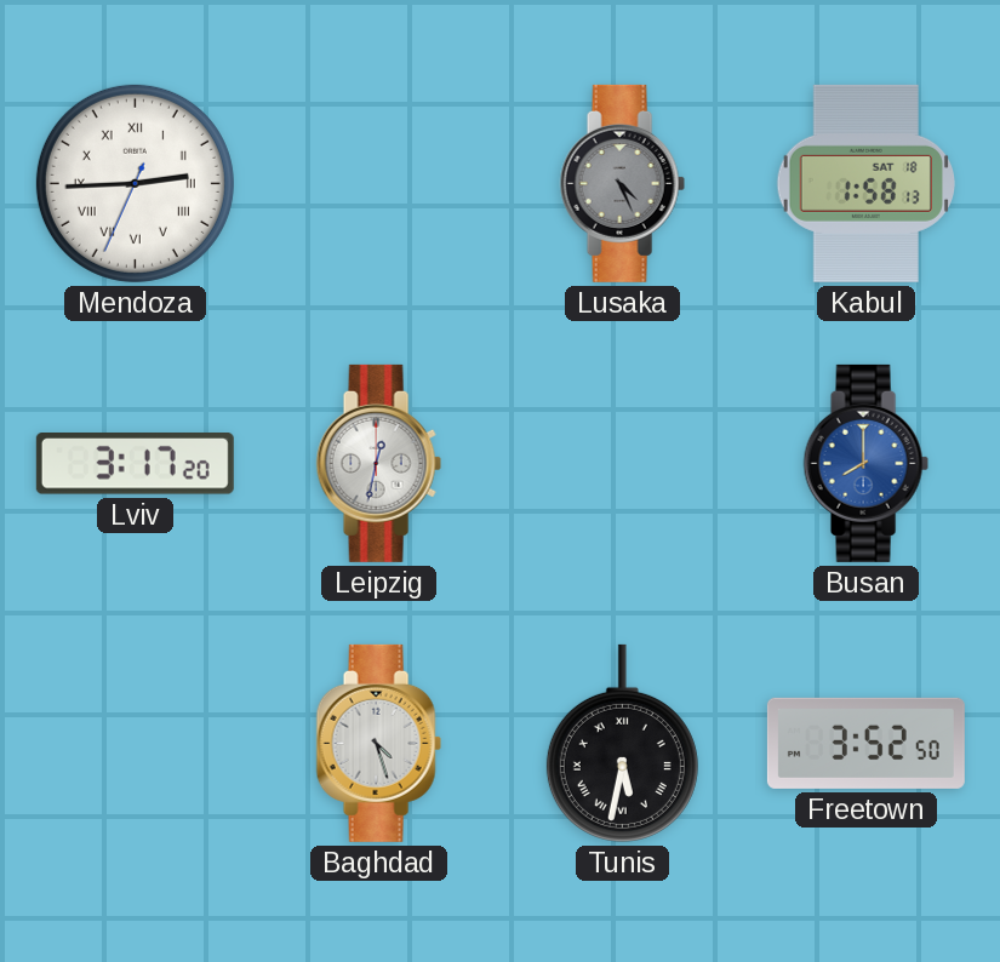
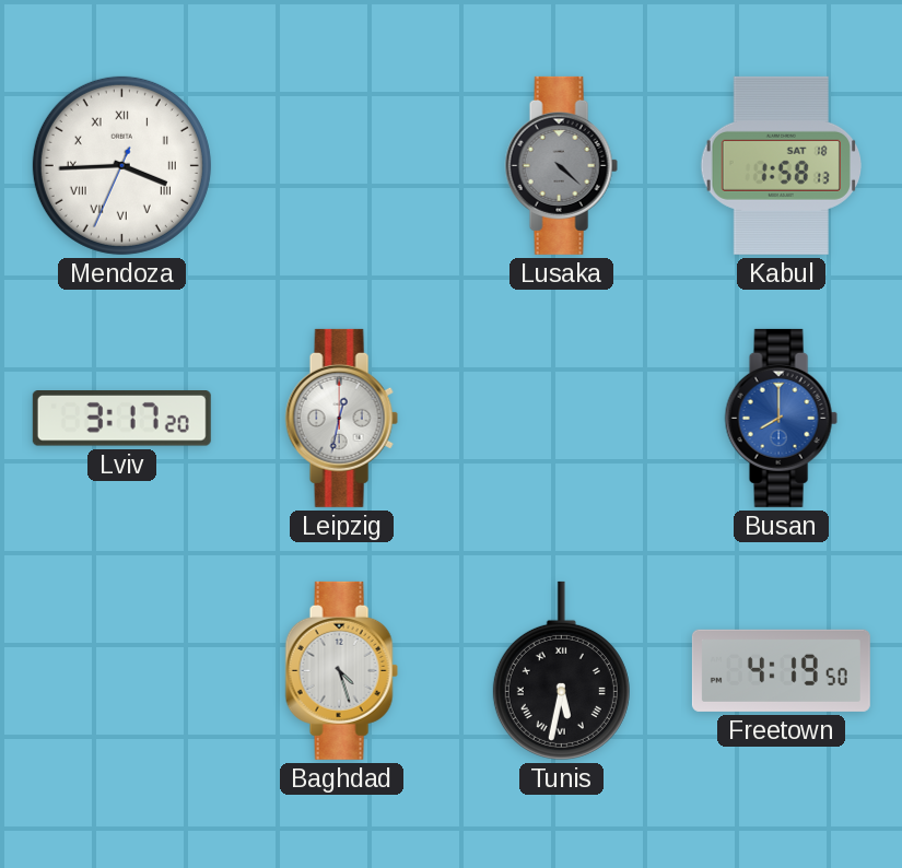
Mendoza: 2:44 -> 3:44 (121, 165)
Lusaka: 4:26 -> 4:22 (561, 165)
Freetown: 3:52 -> 4:19 (781, 670)
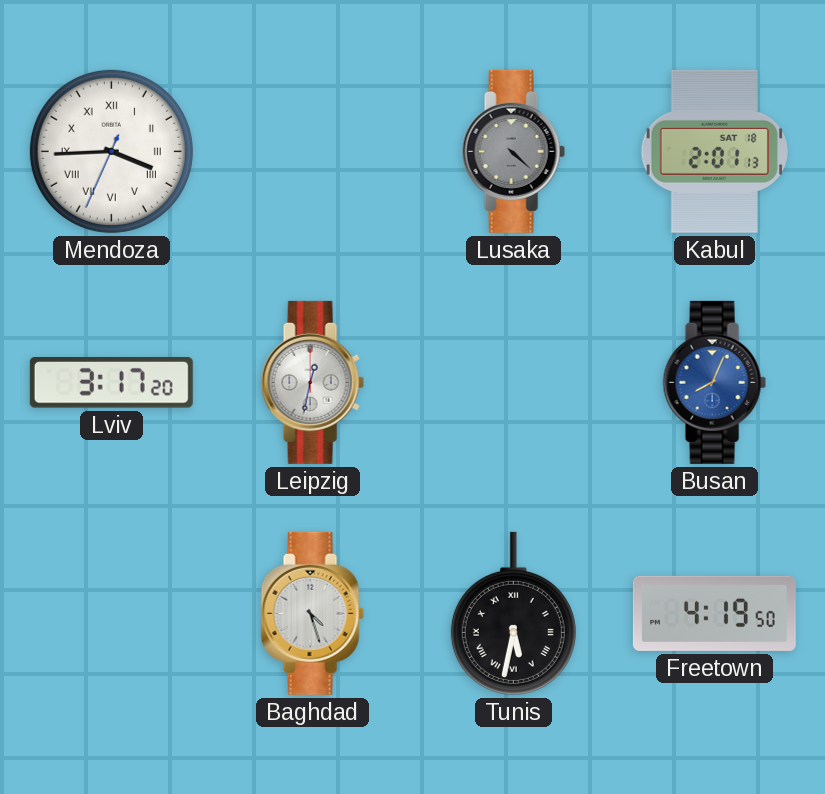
Kabul: 1:58 -> 2:01 (714, 151)
Busan: 8:00 -> 8:04 (714, 382)
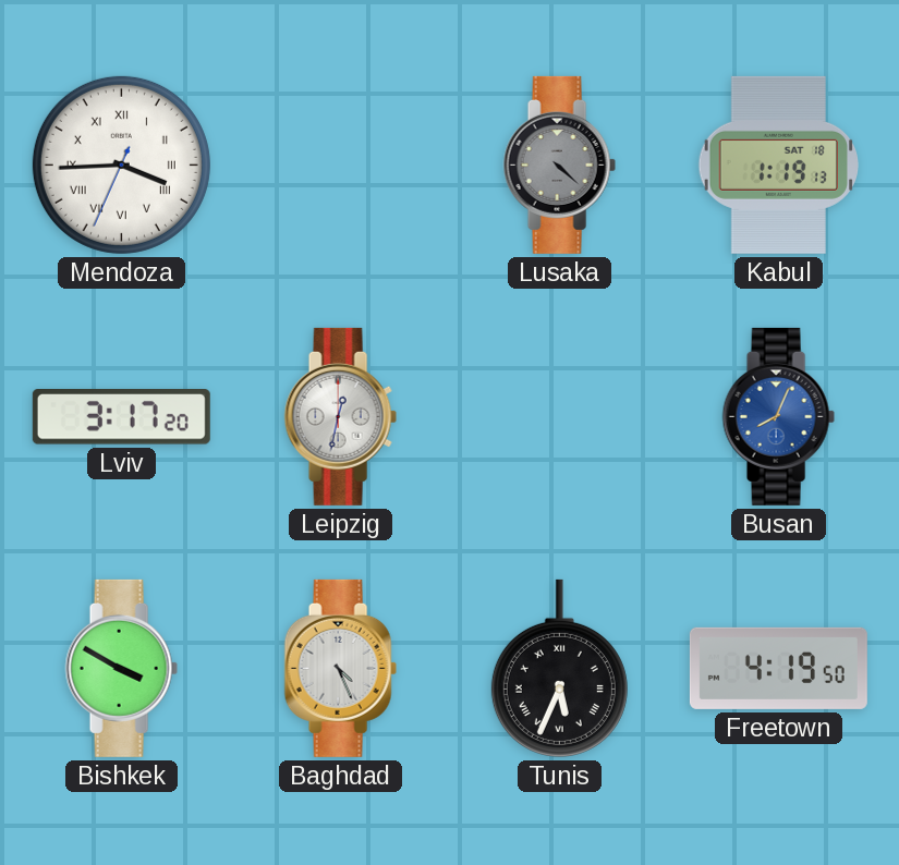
Kabul: 2:01 -> 1:19 (778, 165)
Bishkek: none -> 3:50 (121, 668)
Baghdad: 4:27 -> 4:26 (340, 668)
Tunis: 5:32 -> 5:34 (559, 668)
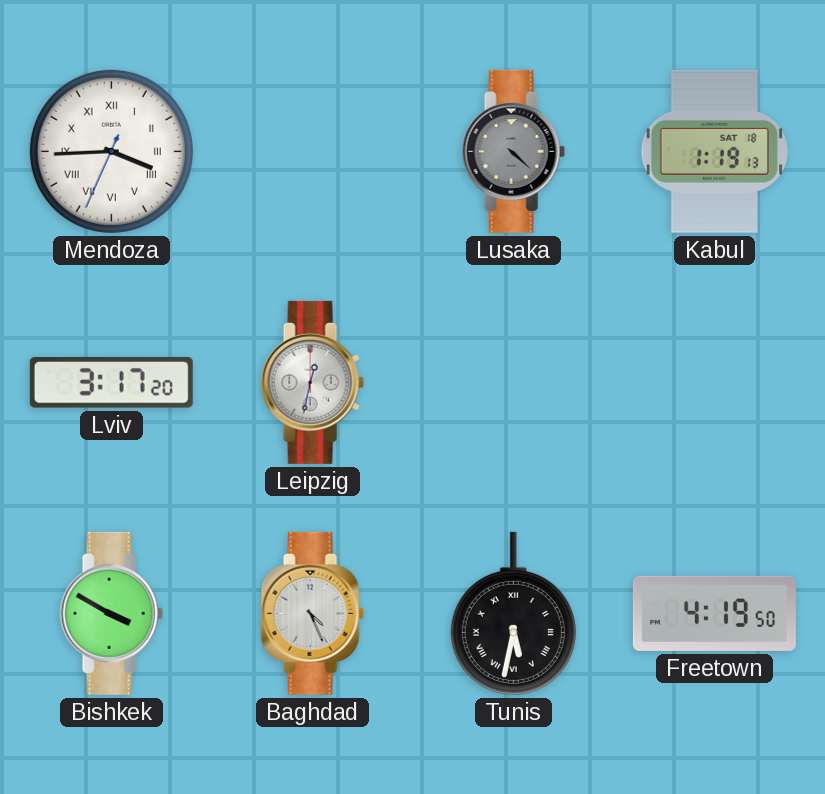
Busan: 8:04 -> none (778, 416)
Tunis: 5:34 -> 5:32 (513, 613)
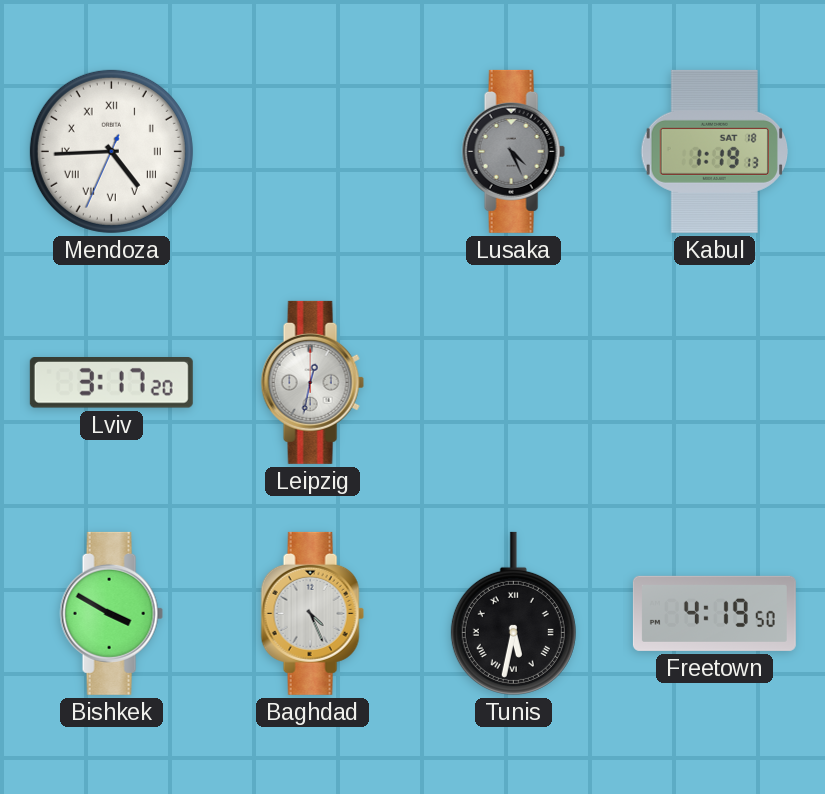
Mendoza: 3:44 -> 4:44 (111, 151)
Lusaka: 4:22 -> 4:26 (513, 151)
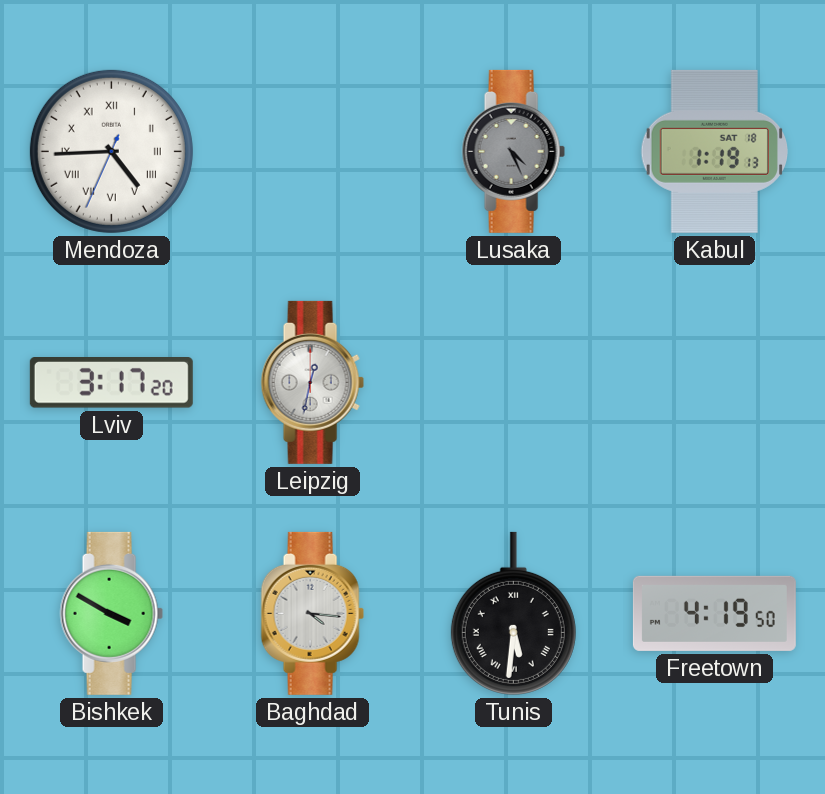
Baghdad: 4:26 -> 4:16 (312, 613)
Tunis: 5:32 -> 5:31 (513, 613)
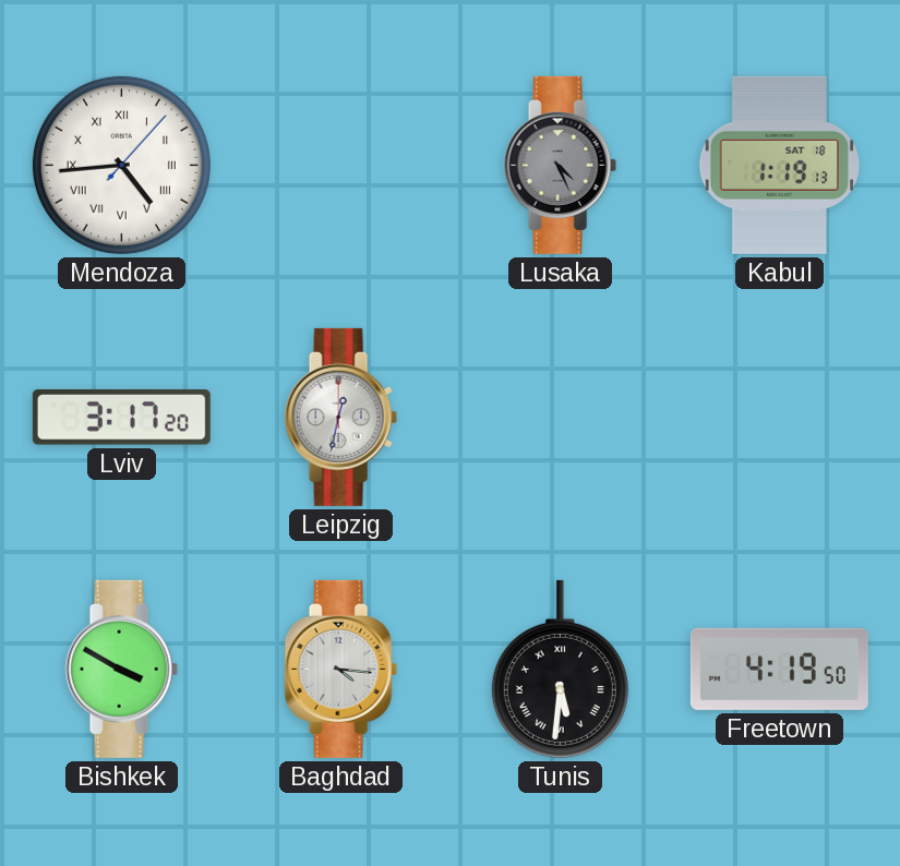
Mendoza: 4:44:34 -> 4:44:07 (121, 165)
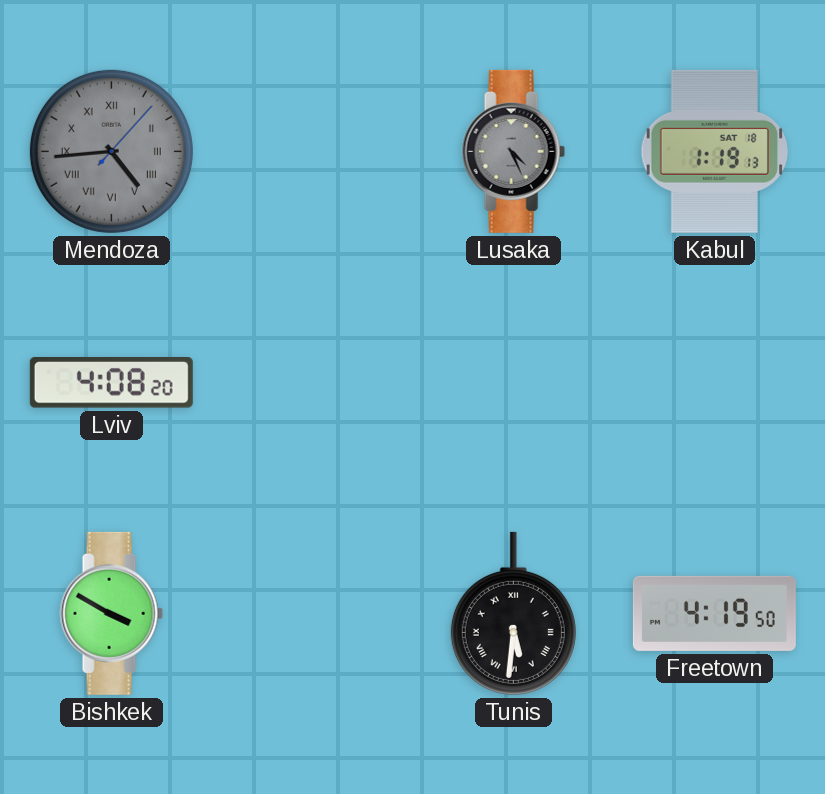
Mendoza dial: white -> grey (111, 151)
Lviv: 3:17 -> 4:08 (111, 383)
Leipzig: 12:32 -> none (340, 417)
Baghdad: 4:16 -> none (340, 669)
